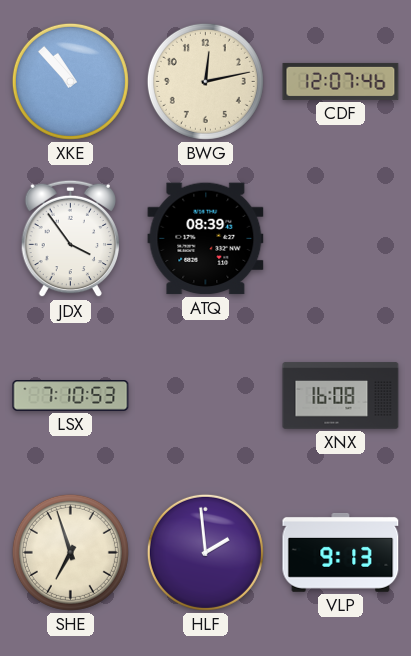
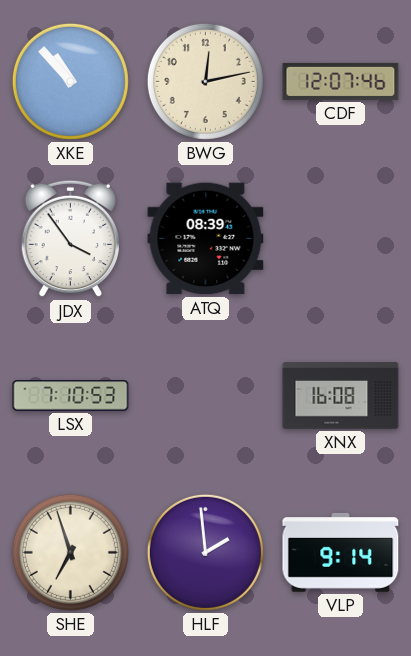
VLP: 9:13 -> 9:14 (341, 552)
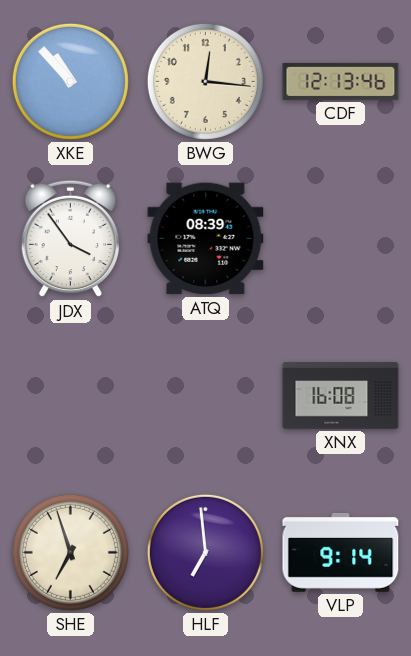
BWG: 12:13 -> 12:16 (205, 81)
CDF: 12:07 -> 12:13 (341, 81)
LSX: 7:10 -> none (71, 396)
HLF: 1:59 -> 6:59 (205, 552)
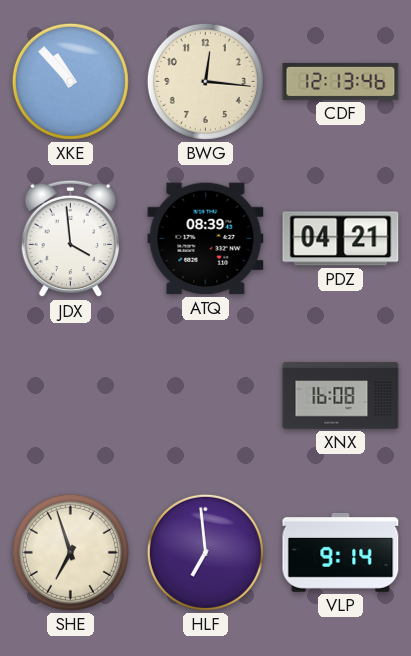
JDX: 3:54 -> 3:59 (71, 239)
PDZ: none -> 04:21 (341, 239)
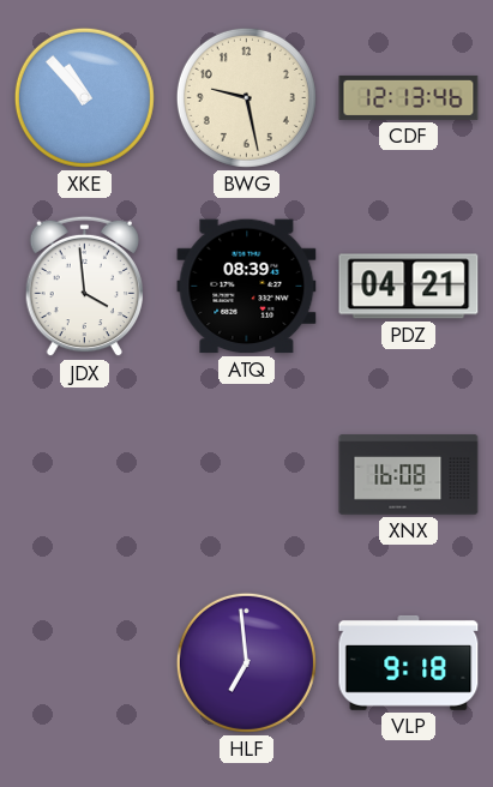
BWG: 12:16 -> 9:28 (246, 97)
SHE: 6:57 -> none (70, 552)
VLP: 9:14 -> 9:18 (409, 662)
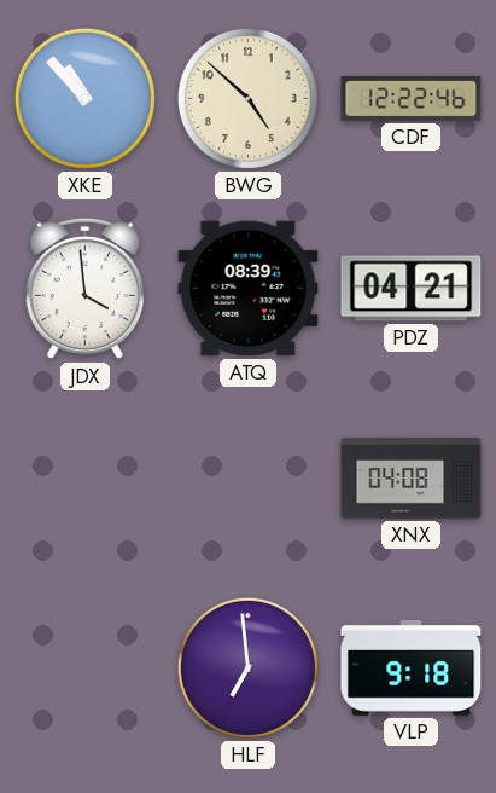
BWG: 9:28 -> 4:52 (247, 98)
CDF: 12:13 -> 12:22 (412, 98)
XNX: 16:08 -> 04:08 (412, 479)
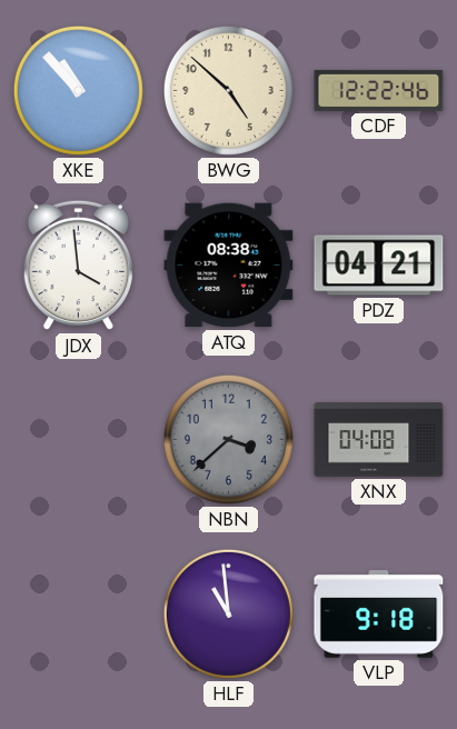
ATQ: 08:39 -> 08:38 (229, 266)
NBN: none -> 3:38 (228, 439)
HLF: 6:59 -> 10:59 (228, 613)
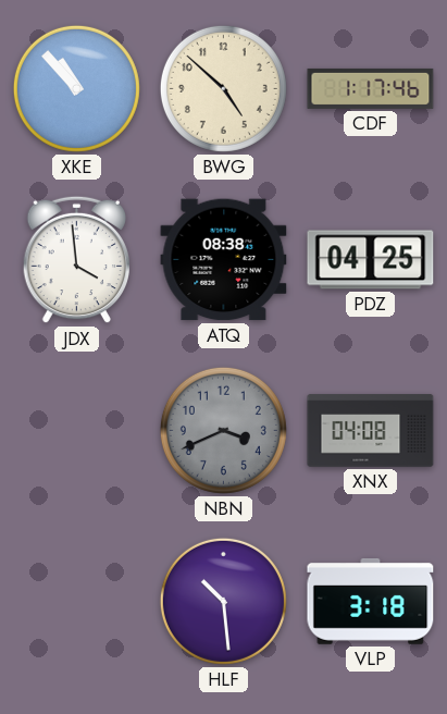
CDF: 12:22 -> 1:17 (371, 88)
PDZ: 04:21 -> 04:25 (371, 260)
NBN: 3:38 -> 3:41 (223, 430)
HLF: 10:59 -> 10:29 (223, 601)
VLP: 9:18 -> 3:18 (371, 601)
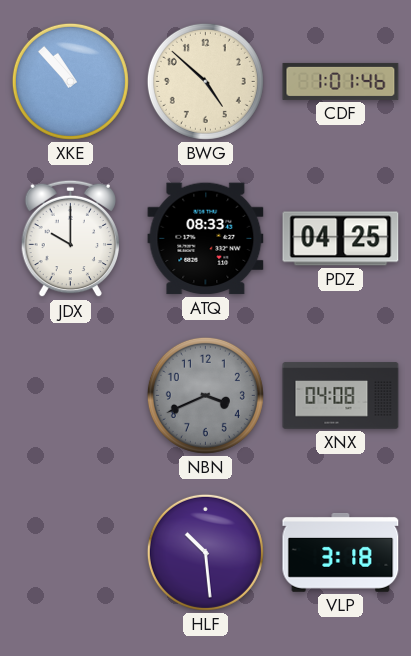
CDF: 1:17 -> 1:01 (341, 81)
JDX: 3:59 -> 10:00 (71, 239)
ATQ: 08:38 -> 08:33 (206, 239)
